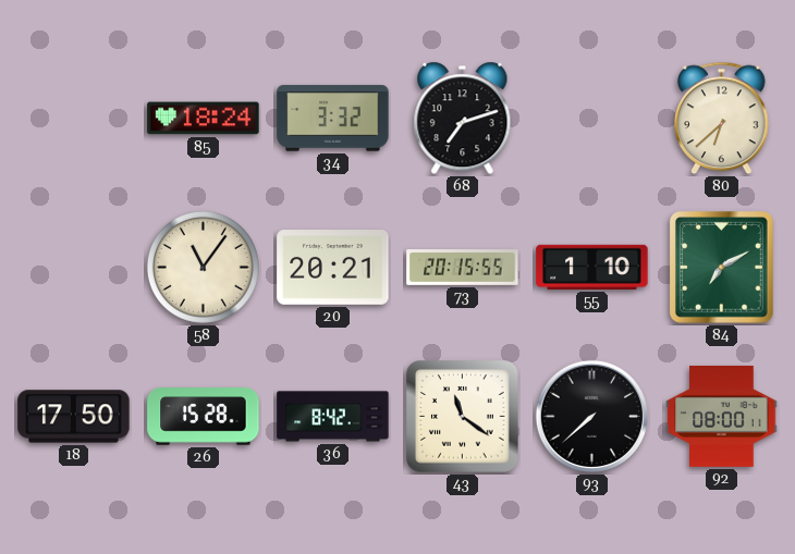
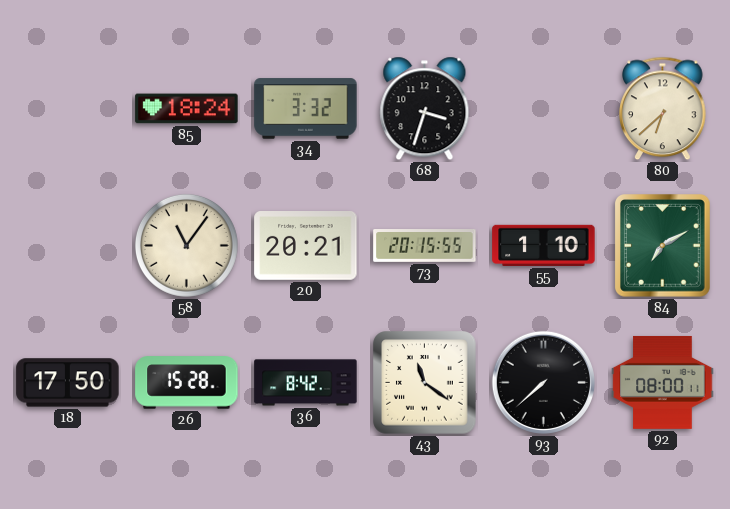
68: 7:12 -> 3:33 (425, 109)
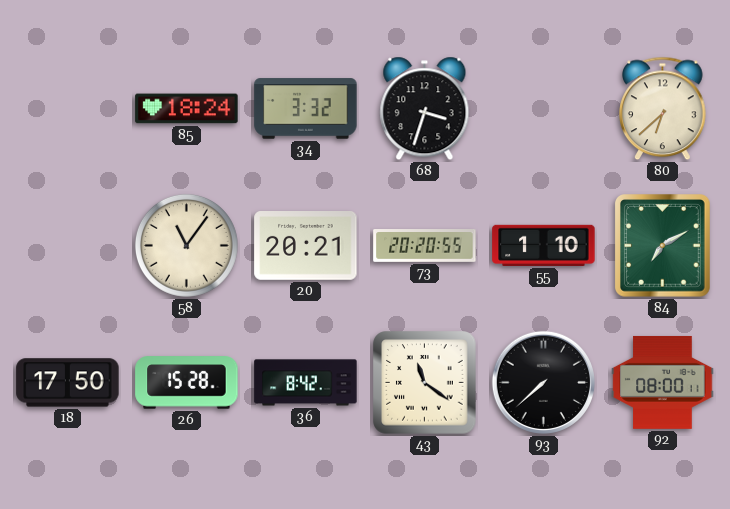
73: 20:15 -> 20:20 (425, 246)
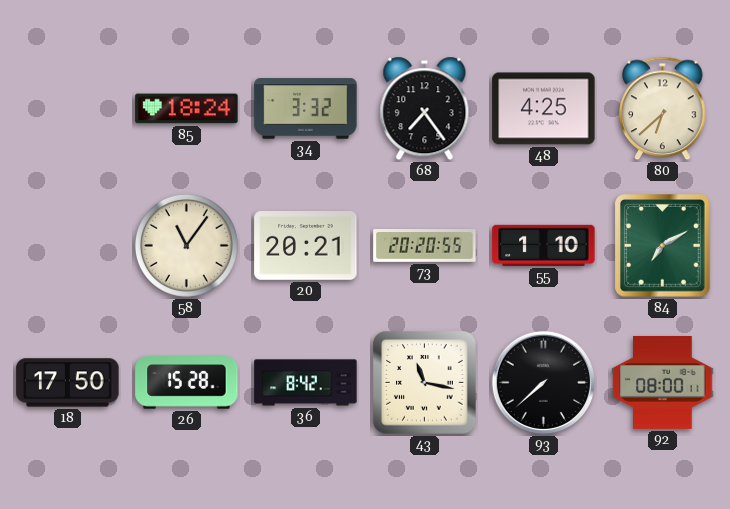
68: 3:33 -> 7:24 (425, 109)
48: none -> 4:25 (544, 109)
43: 11:21 -> 11:17 (425, 383)
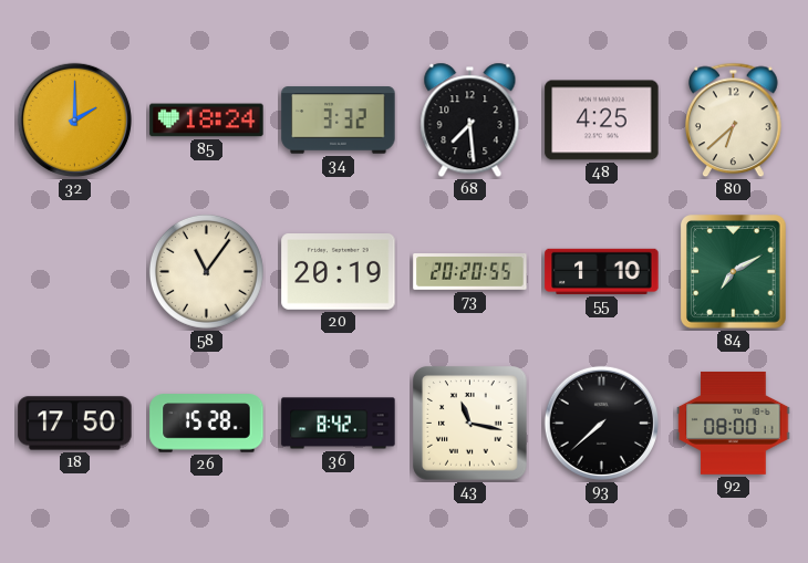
32: none -> 2:00 (74, 119)
68: 7:24 -> 7:29 (470, 121)
20: 20:21 -> 20:19 (339, 272)
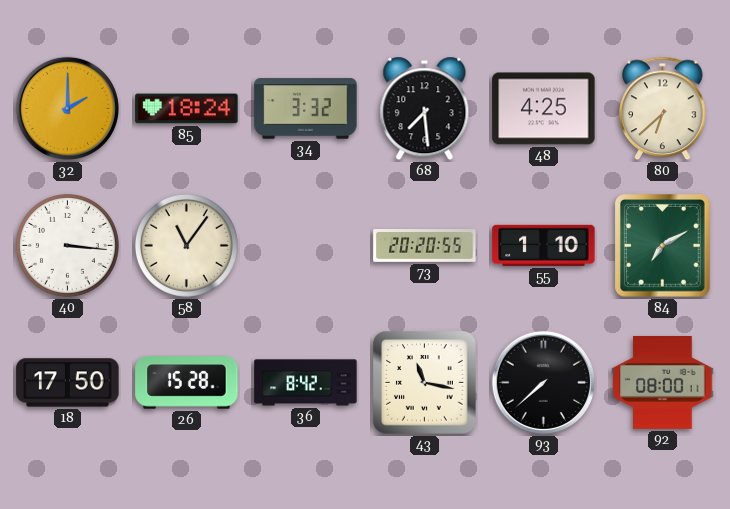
40: none -> 3:16 (67, 245)
20: 20:19 -> none (339, 272)
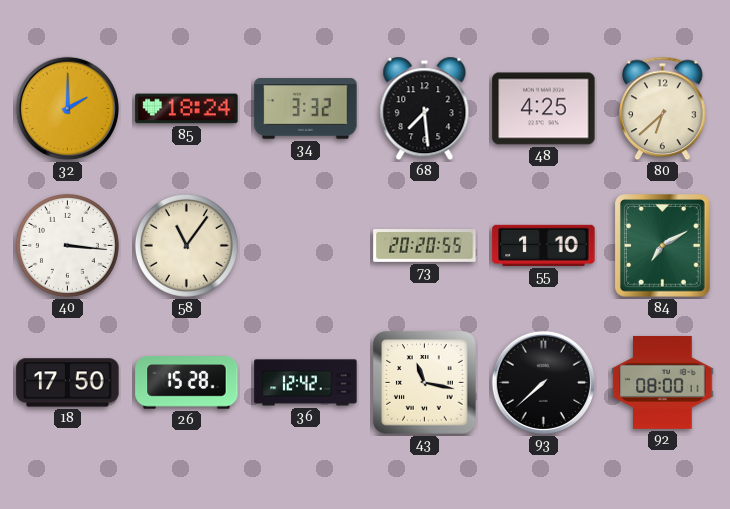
36: 8:42 -> 12:42 (306, 383)
